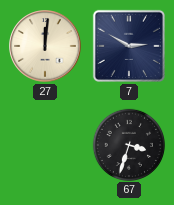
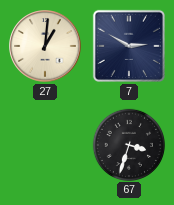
27: 12:01 -> 1:01 (45, 46)
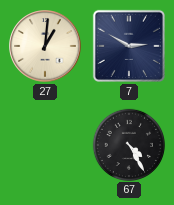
67: 3:33 -> 4:25 (128, 144)
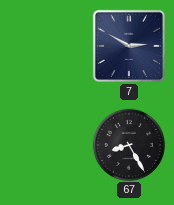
27: 1:01 -> none (45, 46)
67: 4:25 -> 8:25 (128, 144)
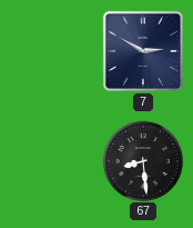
67: 8:25 -> 8:29 (142, 160)
